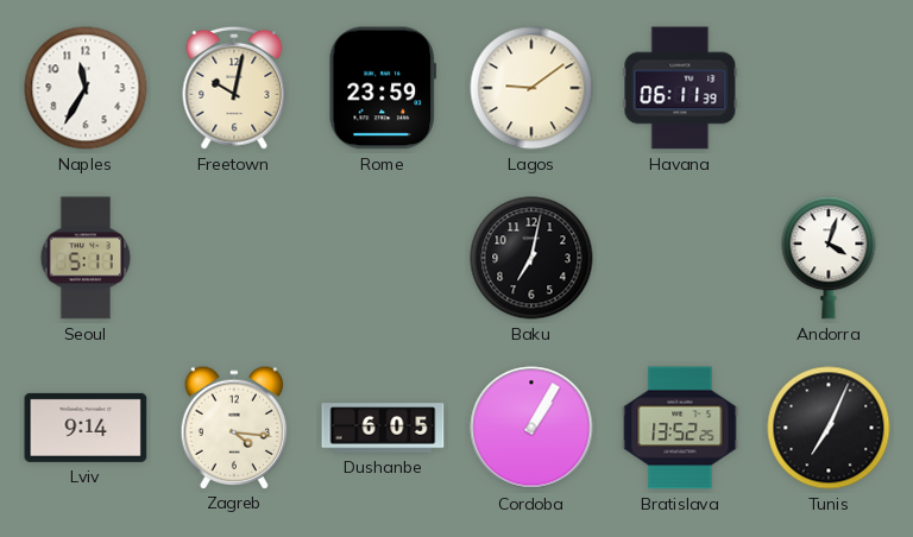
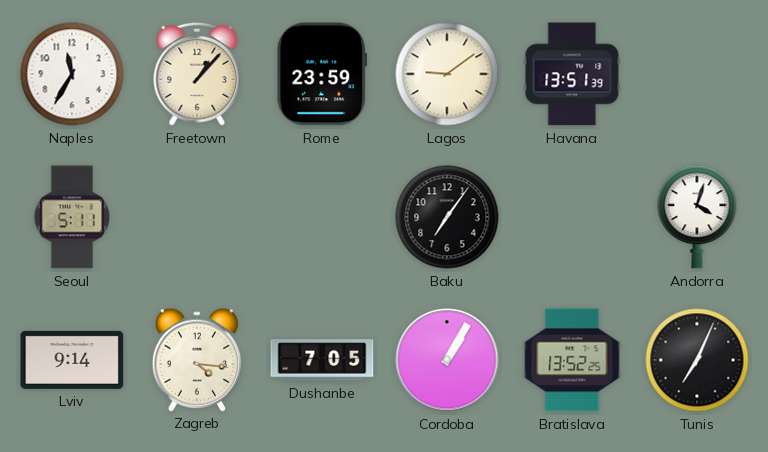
Freetown: 10:02 -> 1:07 (197, 74)
Havana: 06:11 -> 13:51 (572, 74)
Baku: 7:02 -> 7:06 (447, 217)
Dushanbe: 6:05 -> 7:05 (322, 360)
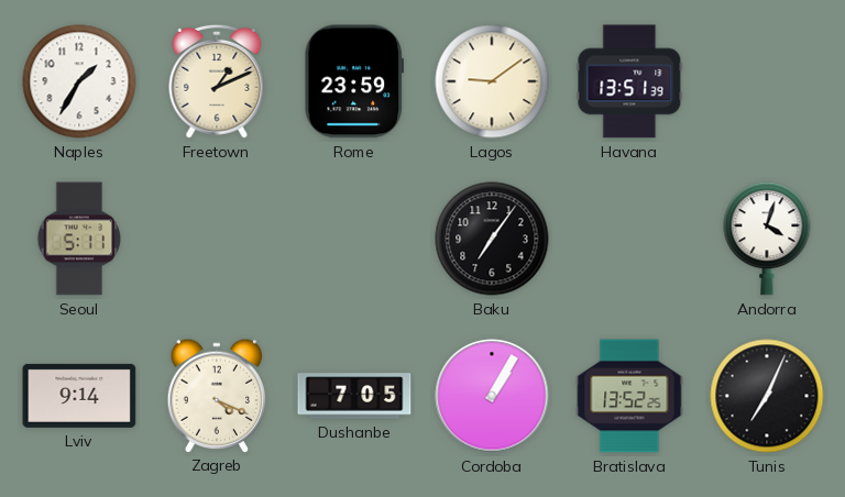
Naples: 11:35 -> 1:35 (79, 81)
Freetown: 1:07 -> 1:11 (217, 81)
Zagreb: 4:16 -> 4:19 (217, 395)
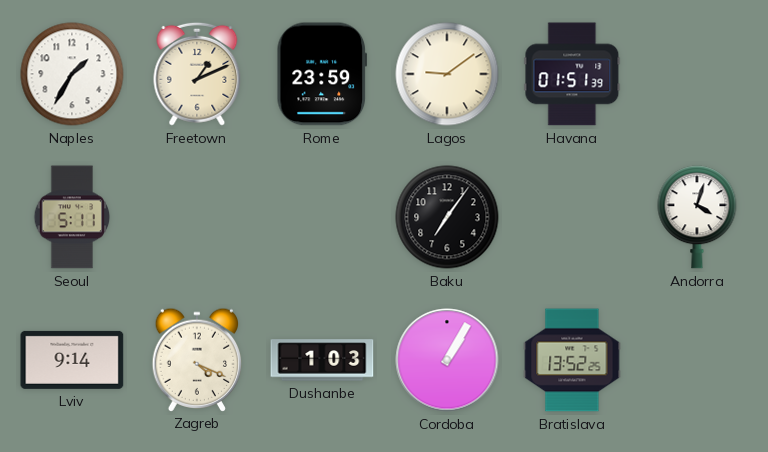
Havana: 13:51 -> 01:51 (572, 74)
Dushanbe: 7:05 -> 1:03 (322, 360)
Tunis: 7:04 -> none (767, 396)
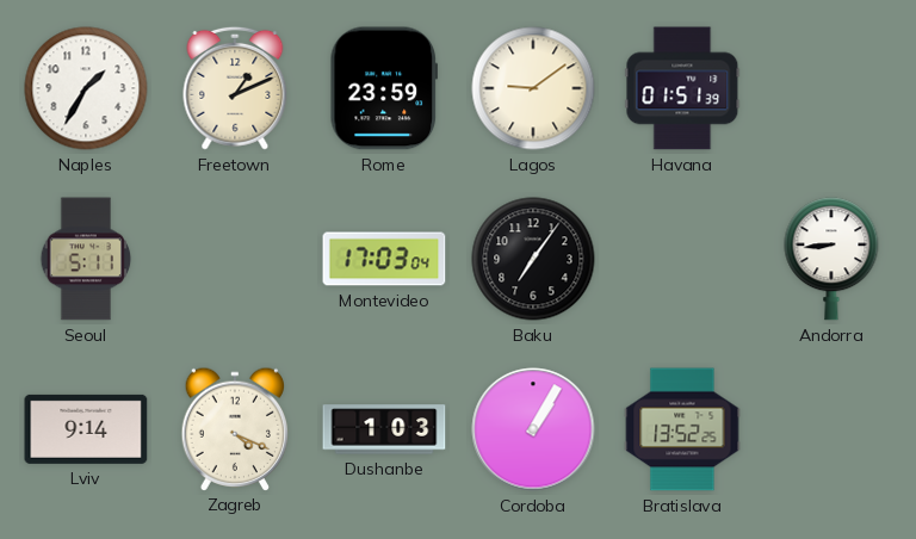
Montevideo: none -> 17:03 (384, 259)
Andorra: 4:03 -> 8:44 (831, 259)
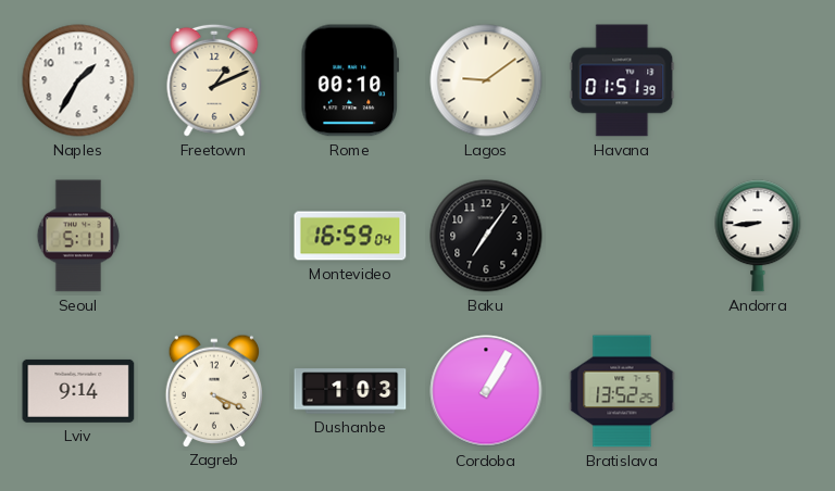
Rome: 23:59 -> 00:10 (349, 80)
Montevideo: 17:03 -> 16:59 (350, 236)
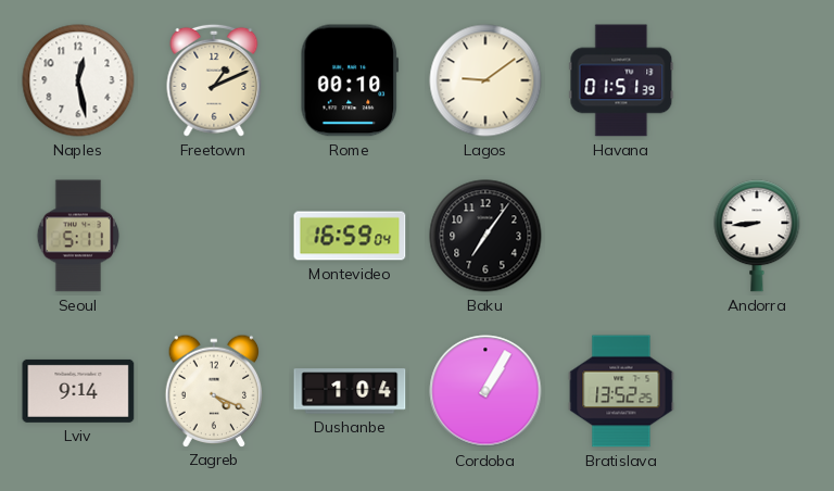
Naples: 1:35 -> 12:28 (78, 80)
Dushanbe: 1:03 -> 1:04 (350, 391)
